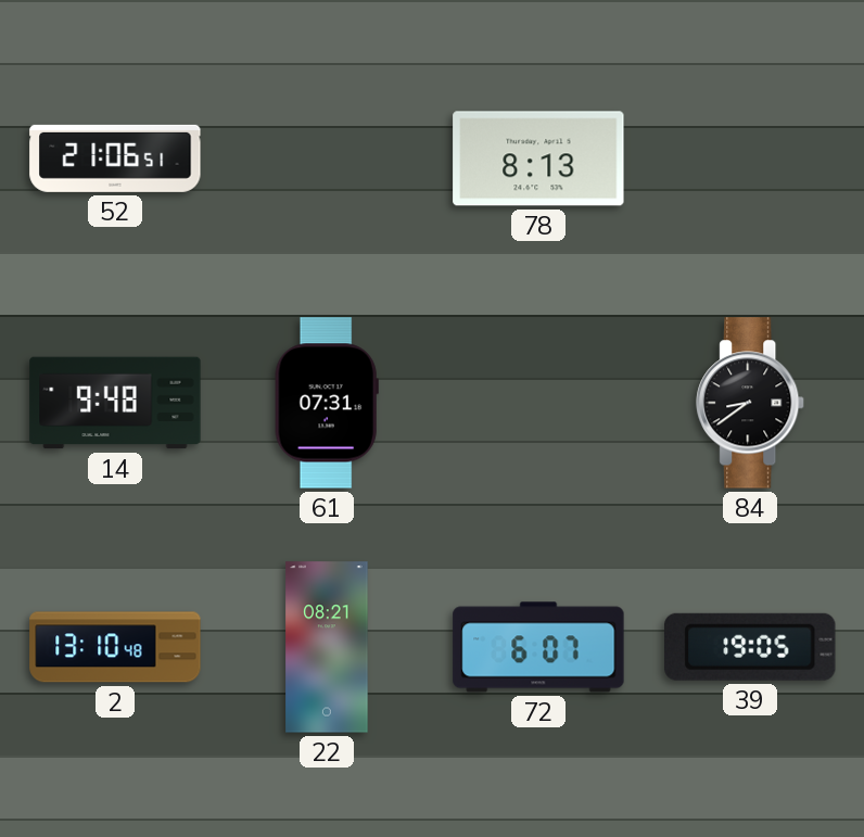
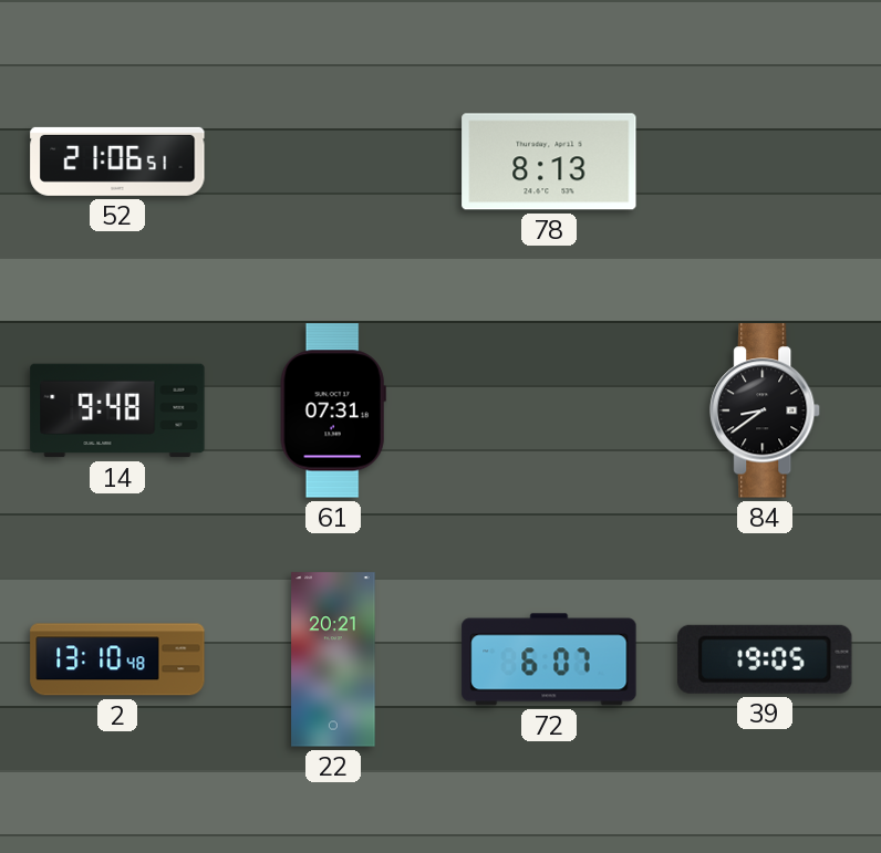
22: 08:21 -> 20:21 (333, 659)
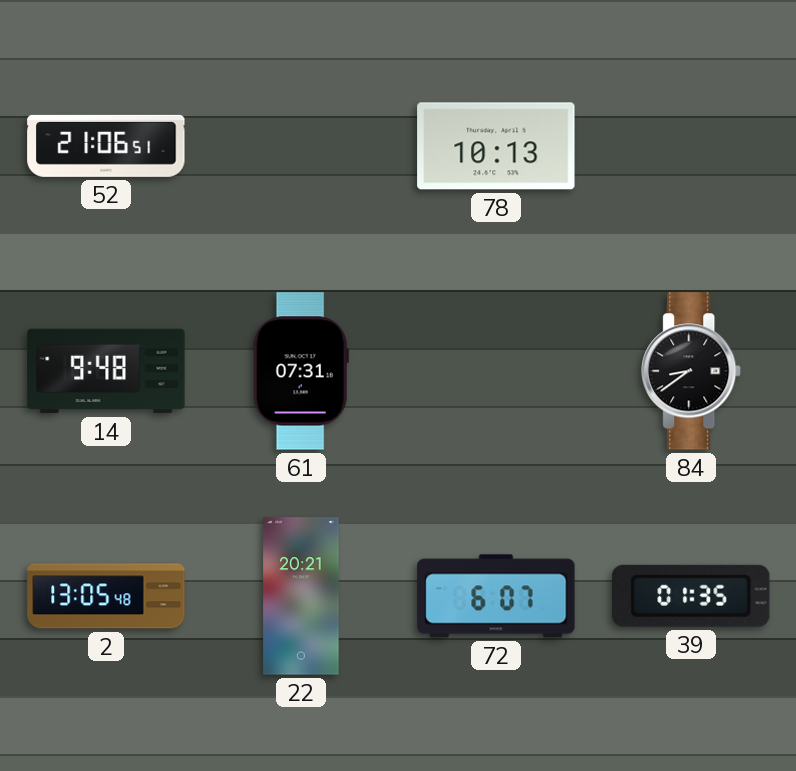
78: 8:13 -> 10:13 (496, 146)
2: 13:10 -> 13:05 (106, 596)
39: 19:05 -> 01:35 (692, 596)
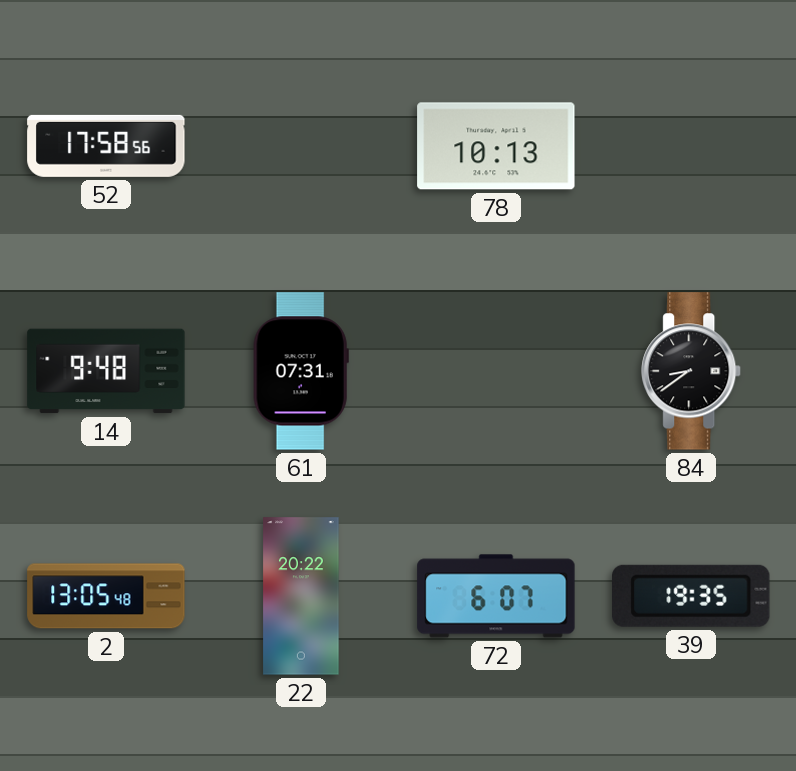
52: 21:06 -> 17:58 (106, 146)
22: 20:21 -> 20:22 (301, 596)
39: 01:35 -> 19:35 (692, 596)
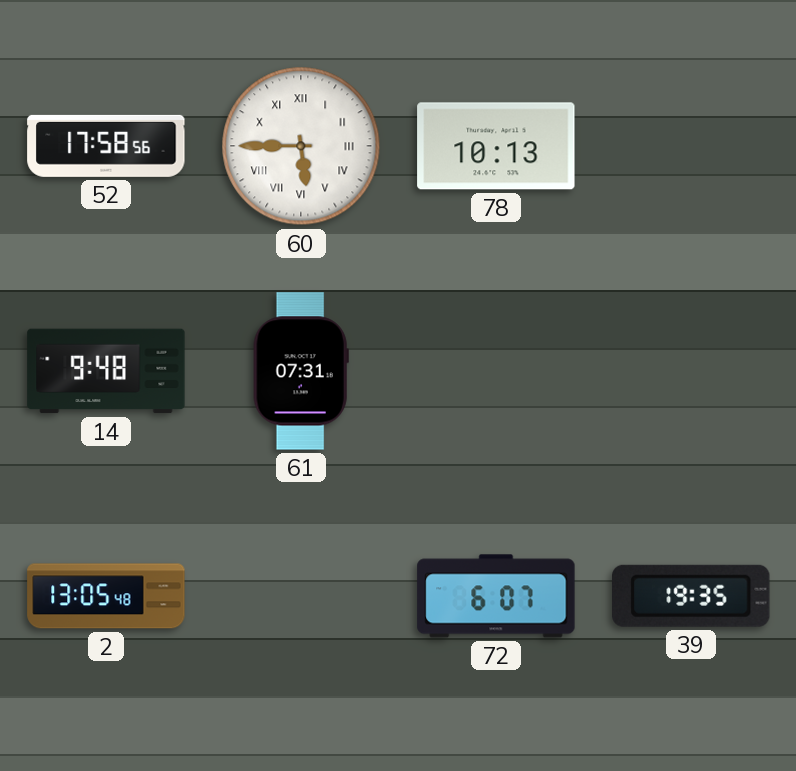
60: none -> 5:45 (301, 146)
84: 8:39 -> none (692, 371)
22: 20:22 -> none (301, 596)
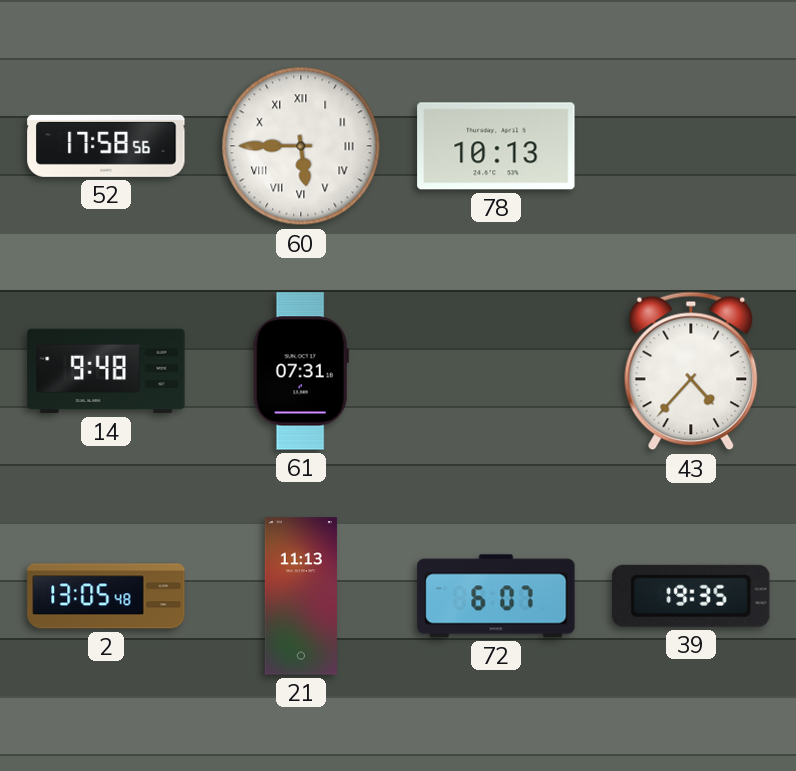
43: none -> 4:37 (691, 371)
21: none -> 11:13 (301, 596)
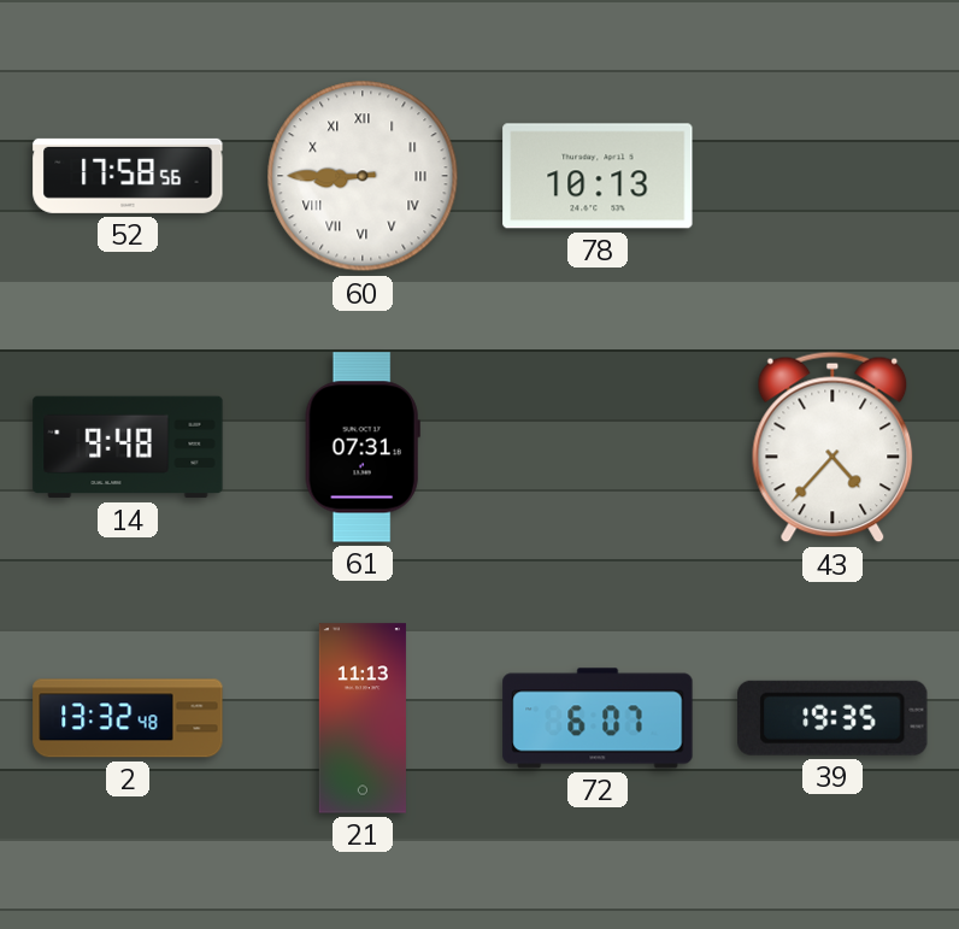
60: 5:45 -> 8:45 (363, 176)
2: 13:05 -> 13:32 (128, 718)
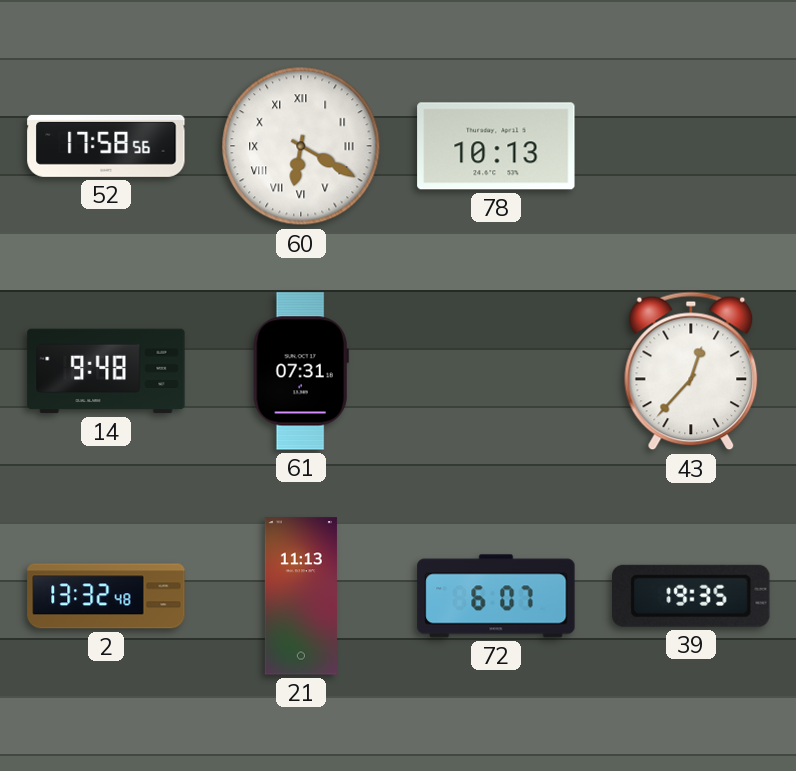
60: 8:45 -> 6:20 (301, 146)
43: 4:37 -> 12:37 (691, 371)
